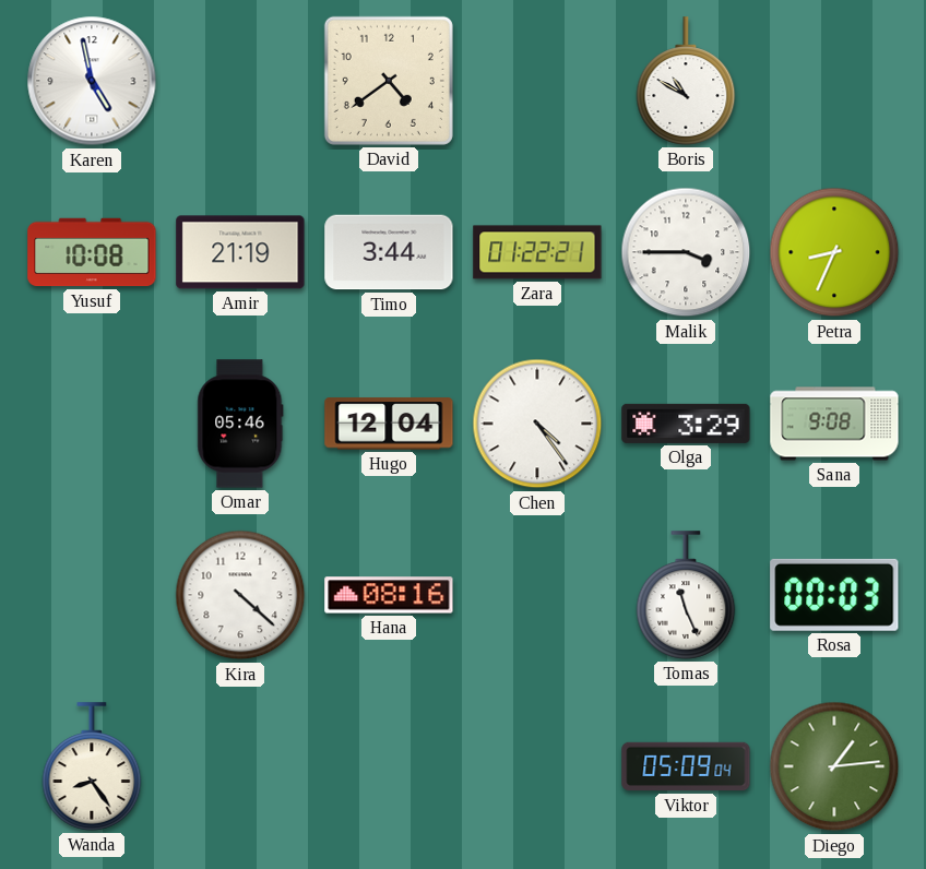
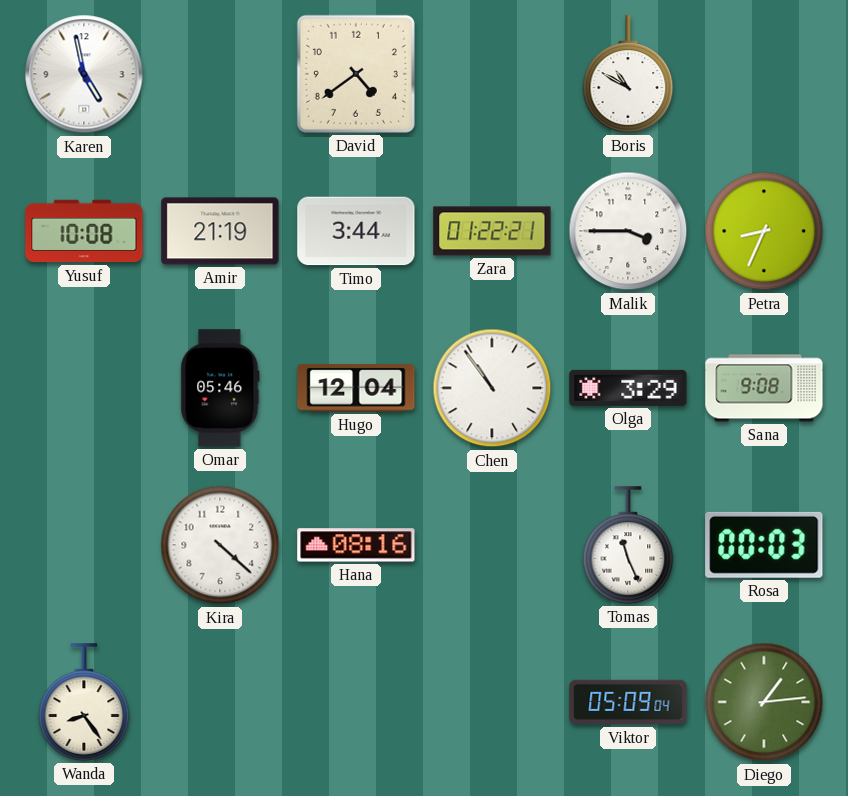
Chen: 4:24 -> 10:54 (492, 388)
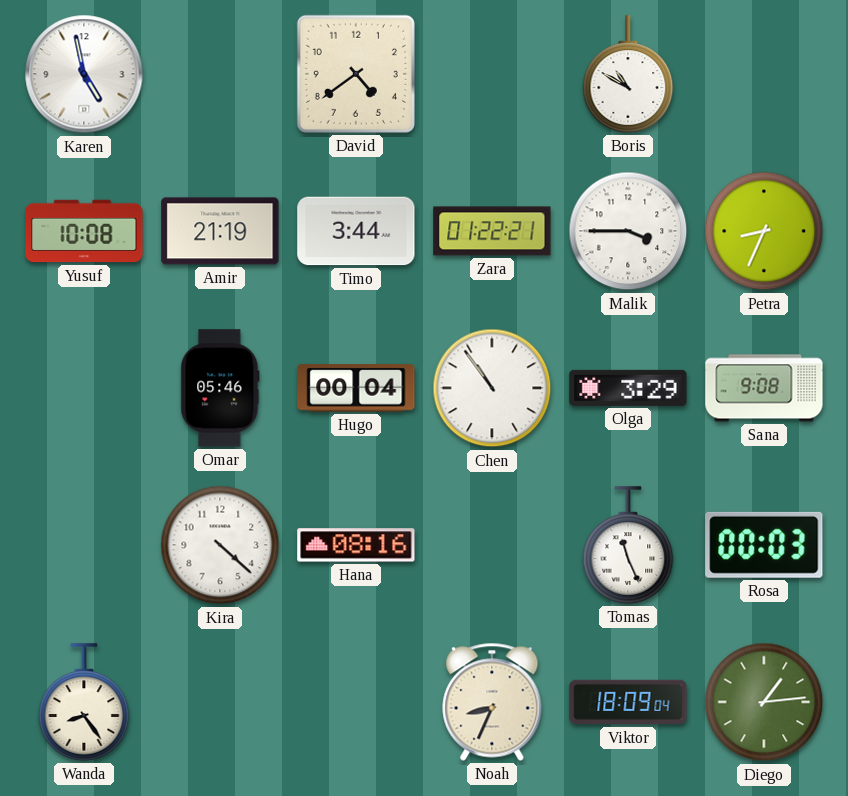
Hugo: 12:04 -> 00:04 (356, 388)
Noah: none -> 8:34 (492, 702)
Viktor: 05:09 -> 18:09 (628, 702)
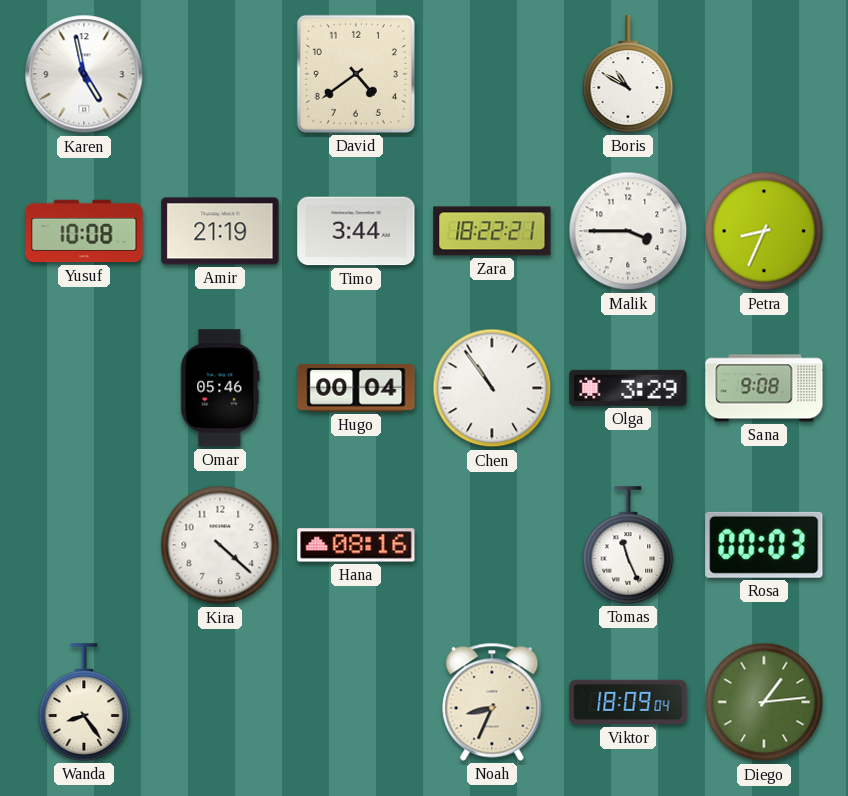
Zara: 01:22 -> 18:22 (492, 231)
